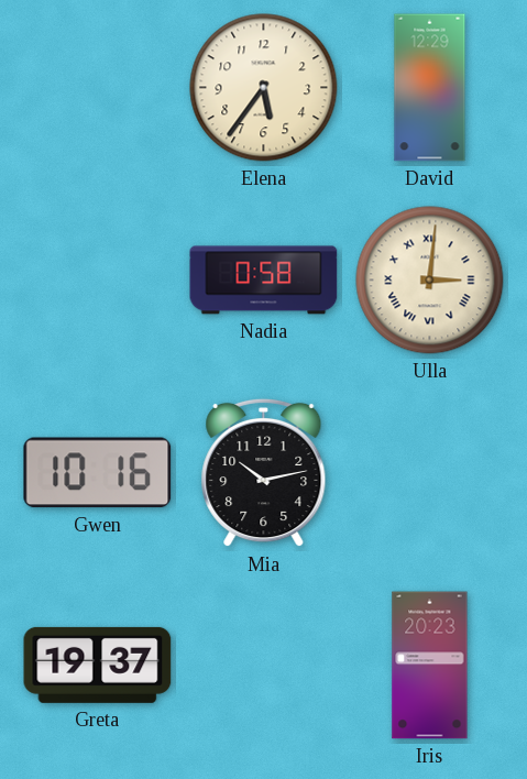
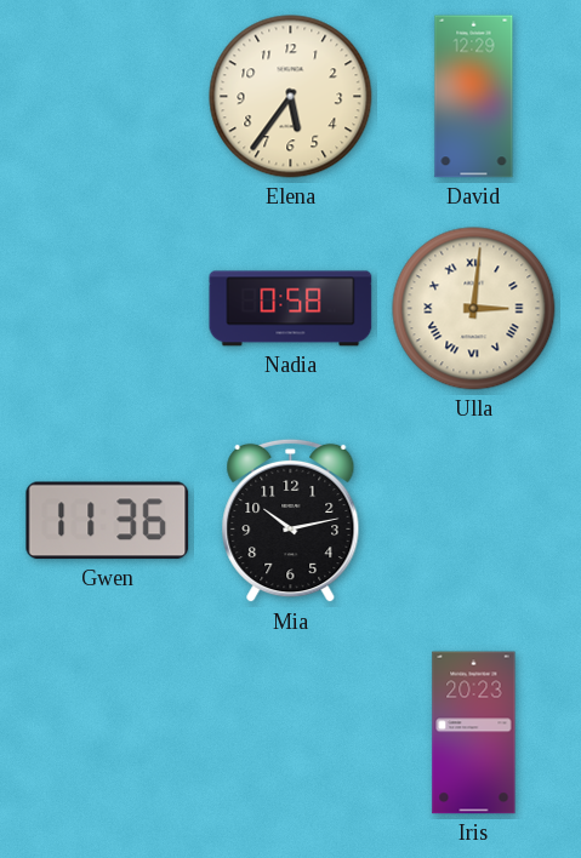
Gwen: 10:16 -> 11:36 (108, 521)
Greta: 19:37 -> none (98, 665)
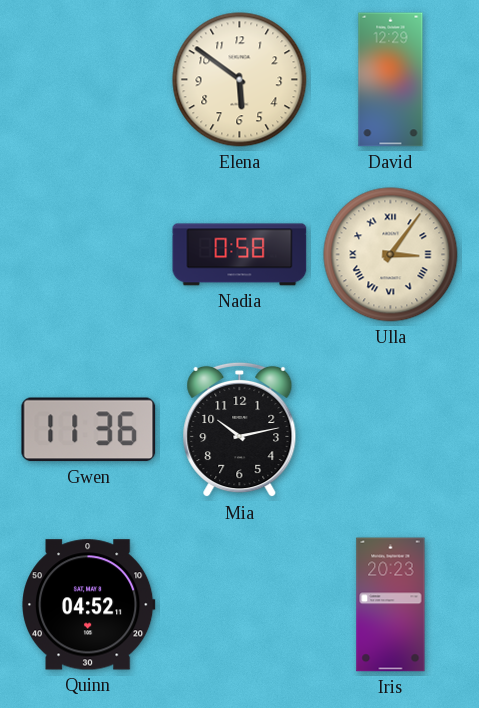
Elena: 5:36 -> 5:51 (240, 80)
Ulla: 3:01 -> 3:06 (391, 255)
Quinn: none -> 04:52 (89, 605)
